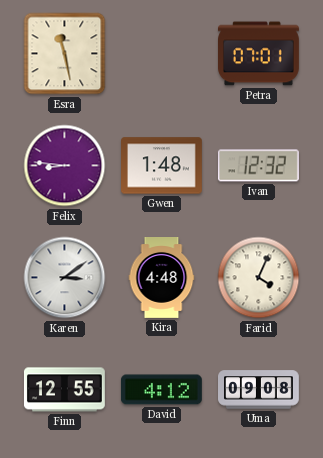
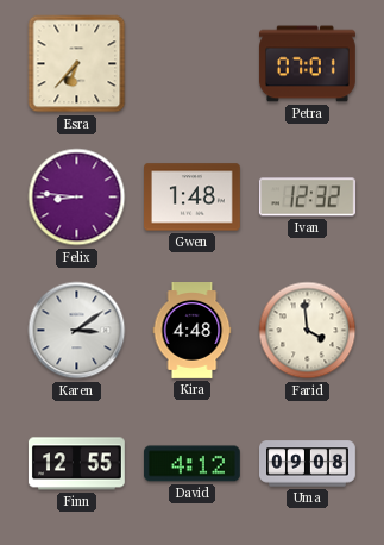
Esra: 11:28 -> 6:37 (77, 64)
Farid: 4:04 -> 3:59 (308, 331)
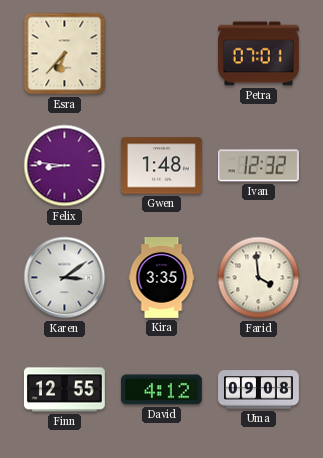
Kira: 4:48 -> 3:35 (162, 278)
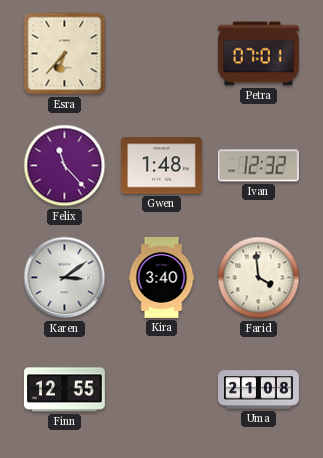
Felix: 8:46 -> 11:23 (65, 166)
Kira: 3:35 -> 3:40 (162, 278)
David: 4:12 -> none (161, 390)
Uma: 09:08 -> 21:08 (259, 390)
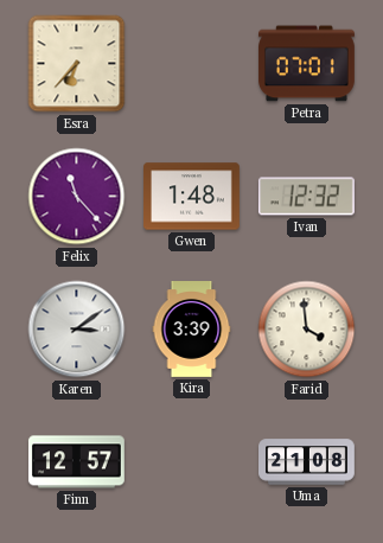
Kira: 3:40 -> 3:39 (192, 330)
Finn: 12:55 -> 12:57 (76, 462)
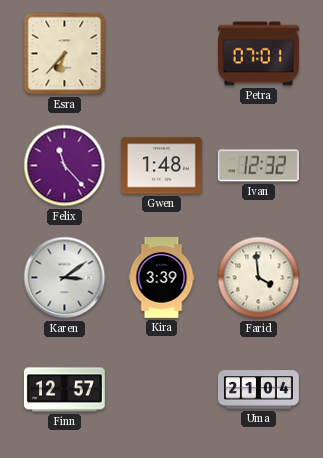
Uma: 21:08 -> 21:04 (259, 390)
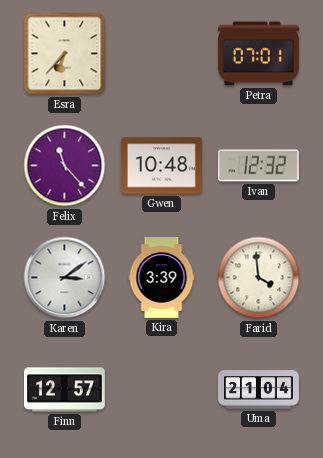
Gwen: 1:48 -> 10:48 (162, 166)
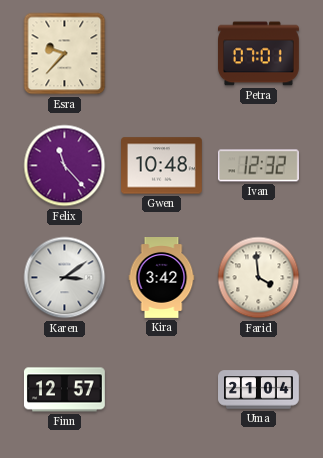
Esra: 6:37 -> 9:37 (65, 54)
Kira: 3:39 -> 3:42 (162, 278)
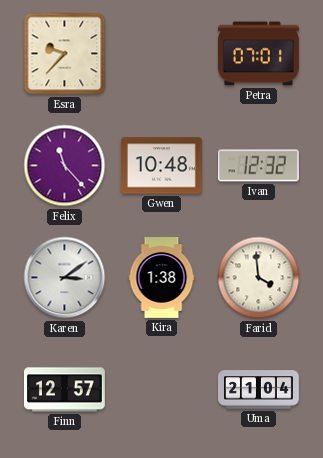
Kira: 3:42 -> 1:38 (162, 278)
